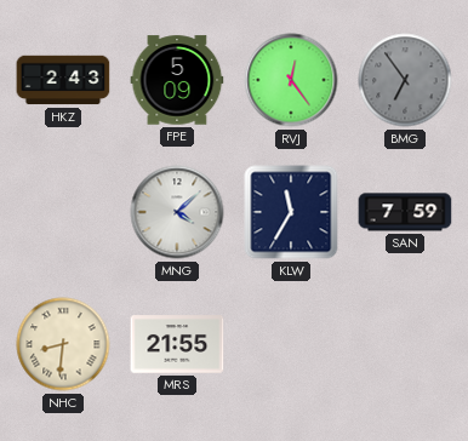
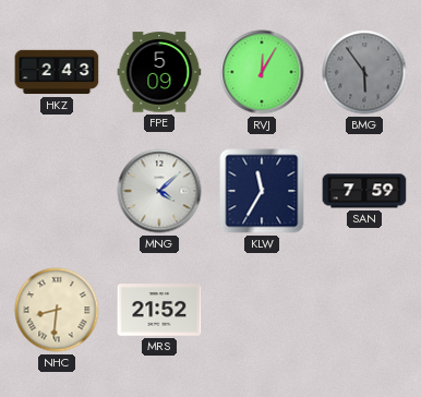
RVJ: 12:24 -> 12:05 (262, 72)
BMG: 6:54 -> 5:54 (364, 72)
MRS: 21:55 -> 21:52 (159, 310)
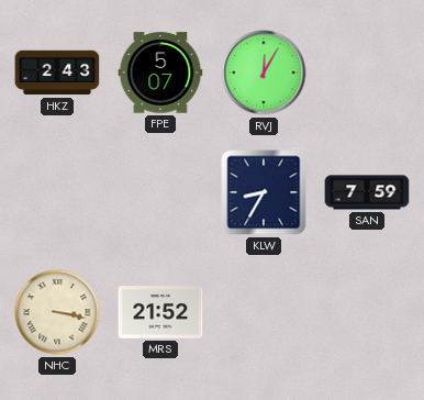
FPE: 5:09 -> 5:07 (160, 73)
BMG: 5:54 -> none (364, 72)
MNG: 4:08 -> none (159, 191)
KLW: 11:35 -> 8:35 (264, 192)
NHC: 8:31 -> 3:17 (57, 312)
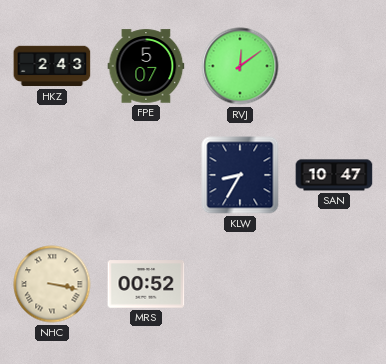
RVJ: 12:05 -> 12:09 (240, 66)
SAN: 7:59 -> 10:47 (334, 175)
MRS: 21:52 -> 00:52 (146, 284)
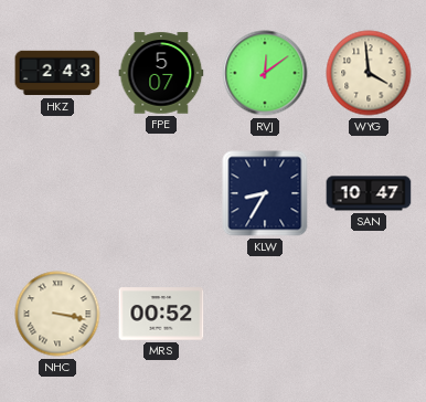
WYG: none -> 3:59 (369, 73)
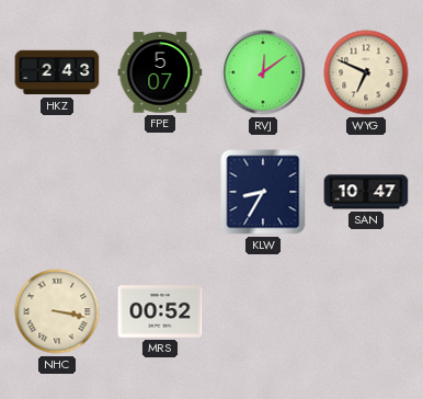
WYG: 3:59 -> 6:49 (366, 72)
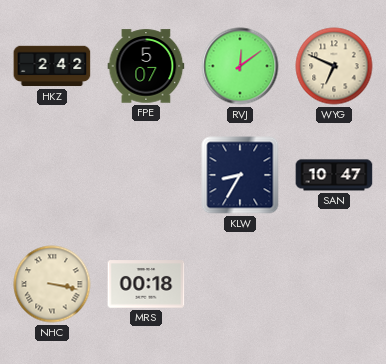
HKZ: 2:43 -> 2:42 (52, 66)
MRS: 00:52 -> 00:18 (146, 284)
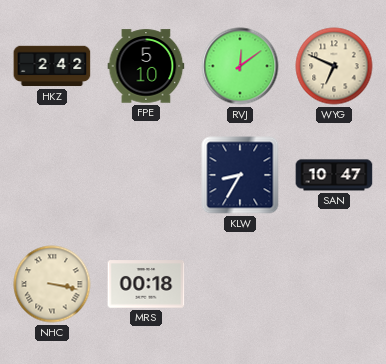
FPE: 5:07 -> 5:10 (146, 66)
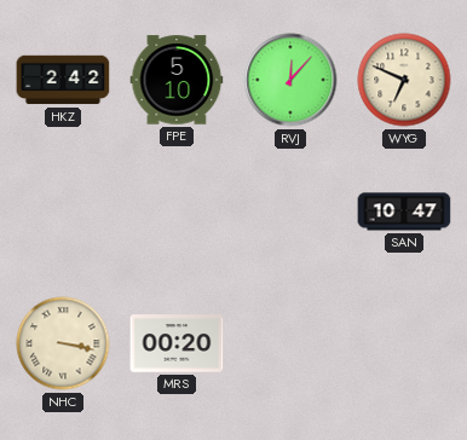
RVJ: 12:09 -> 12:07 (290, 80)
KLW: 8:35 -> none (240, 175)
MRS: 00:18 -> 00:20 (177, 343)
